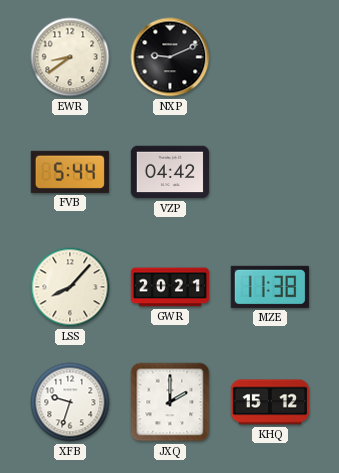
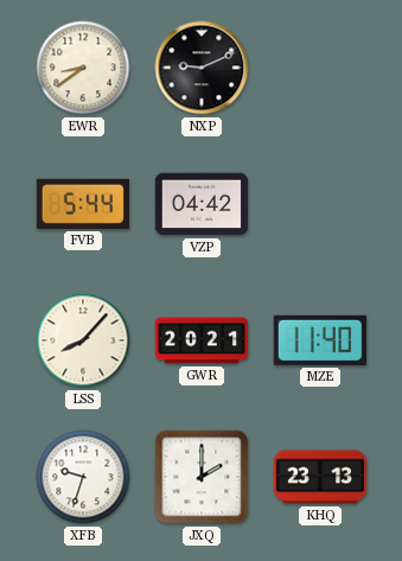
MZE: 11:38 -> 11:40 (320, 340)
KHQ: 15:12 -> 23:13 (319, 477)
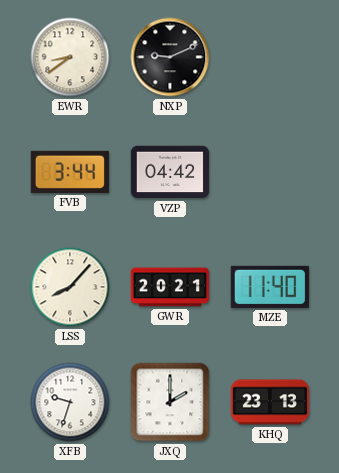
FVB: 5:44 -> 3:44 (70, 172)
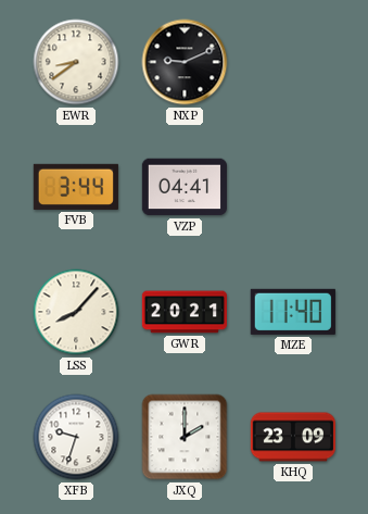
VZP: 04:42 -> 04:41 (185, 187)
KHQ: 23:13 -> 23:09 (292, 437)
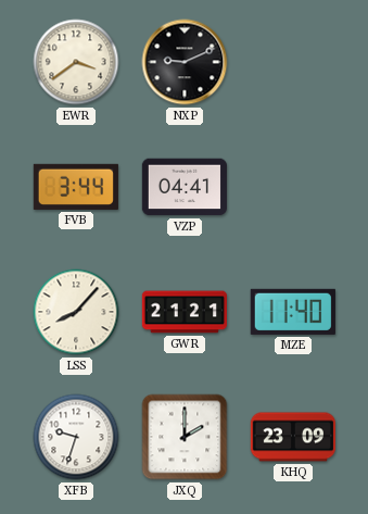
EWR: 8:39 -> 3:39 (76, 62)
GWR: 20:21 -> 21:21 (185, 312)
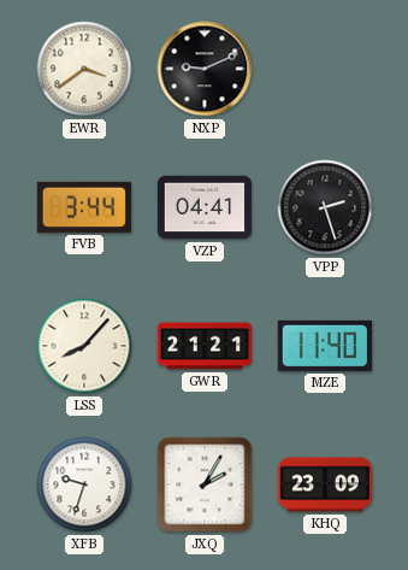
VPP: none -> 2:27 (325, 207)
JXQ: 2:00 -> 2:05 (205, 484)
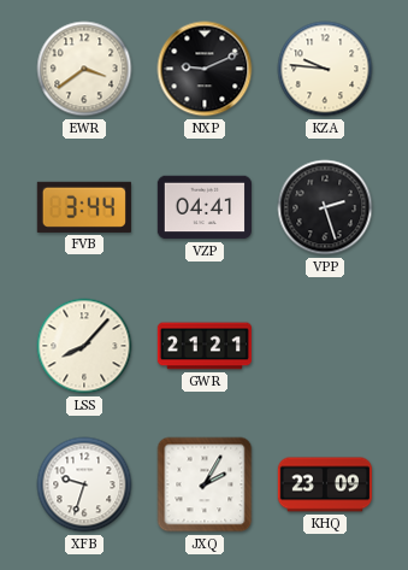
KZA: none -> 9:46 (325, 69)
MZE: 11:40 -> none (325, 346)
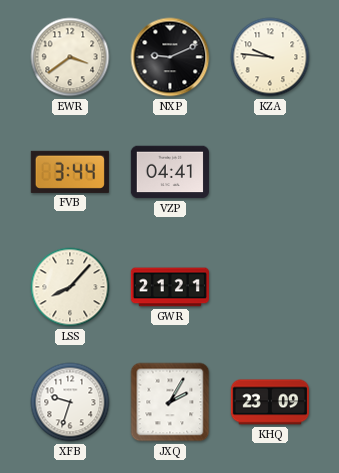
VPP: 2:27 -> none (325, 207)
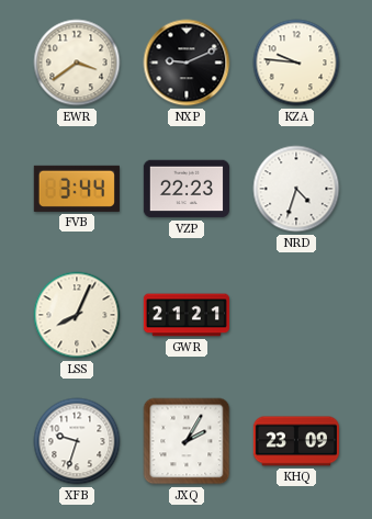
VZP: 04:41 -> 22:23 (187, 189)
NRD: none -> 4:33 (296, 189)
LSS: 8:07 -> 8:04 (77, 315)
